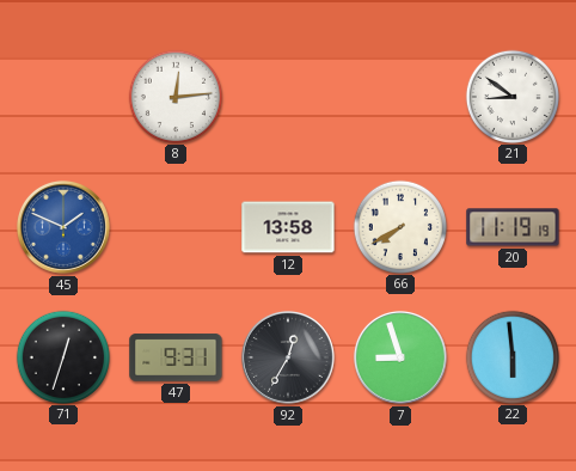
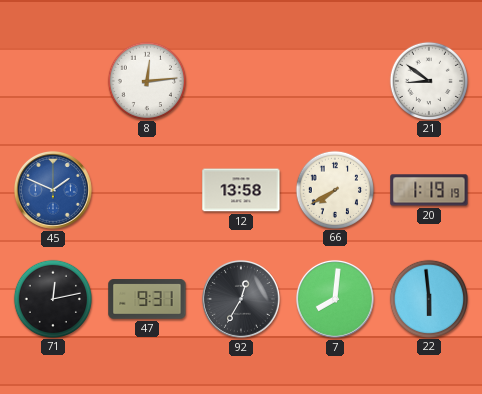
20: 11:19 -> 1:19 (429, 190)
71: 12:33 -> 12:13 (52, 298)
7: 8:57 -> 8:01 (335, 299)
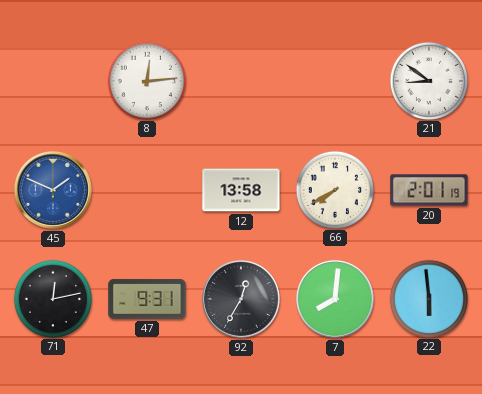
20: 1:19 -> 2:01 (429, 190)
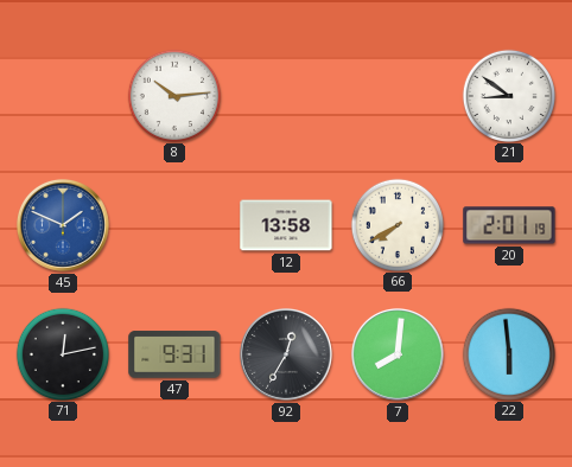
8: 12:14 -> 10:14 (173, 95)
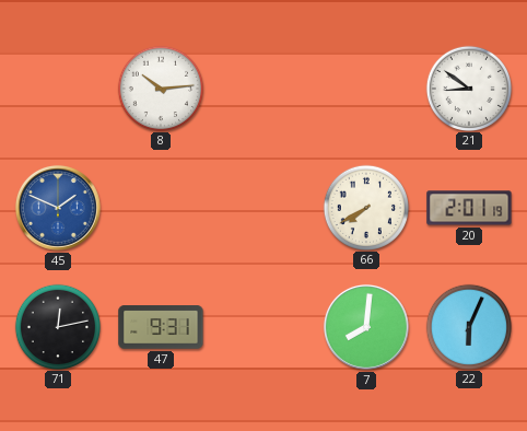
12: 13:58 -> none (286, 225)
92: 12:35 -> none (286, 354)
22: 5:59 -> 6:04 (468, 326)
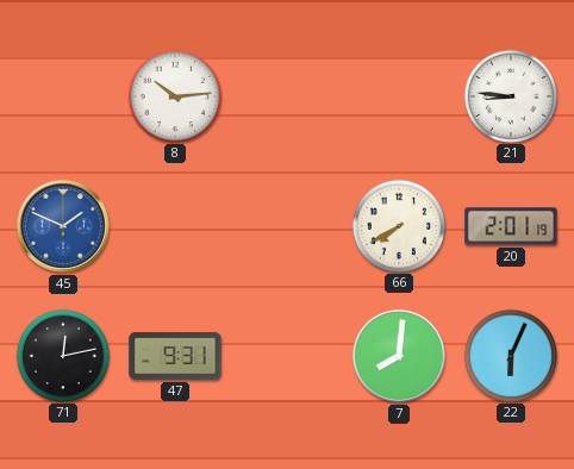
21: 8:51 -> 8:46 (510, 95)
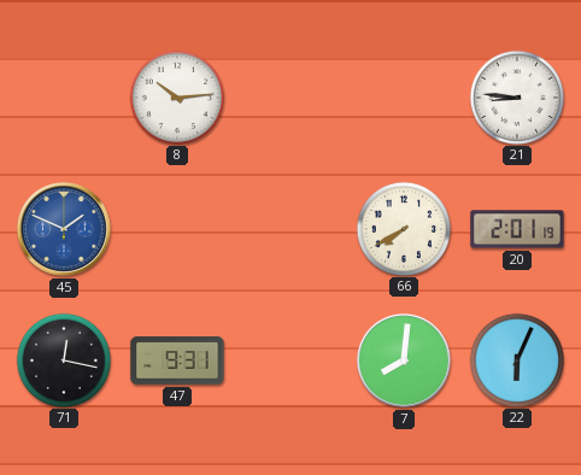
71: 12:13 -> 12:17 (63, 359)
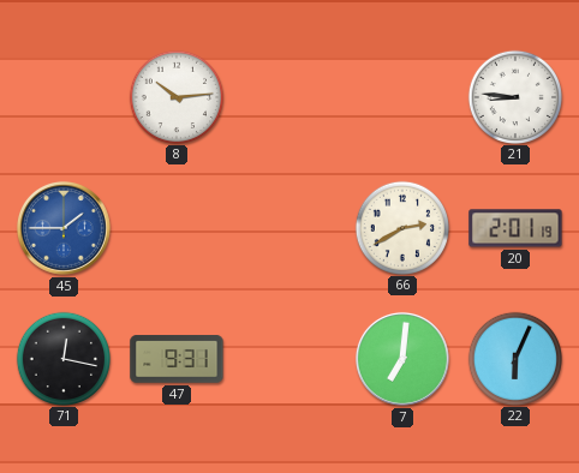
45: 1:49 -> 1:45 (64, 228)
66: 7:40 -> 2:40 (401, 227)
7: 8:01 -> 7:01 (402, 359)
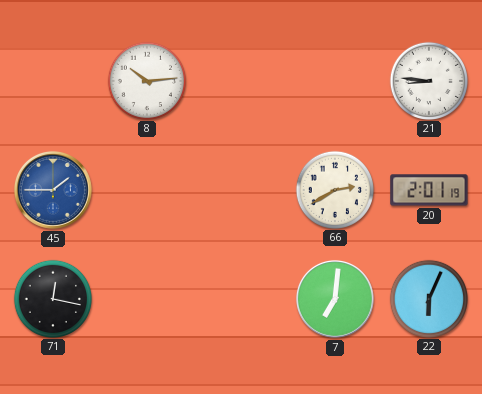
47: 9:31 -> none (177, 359)
